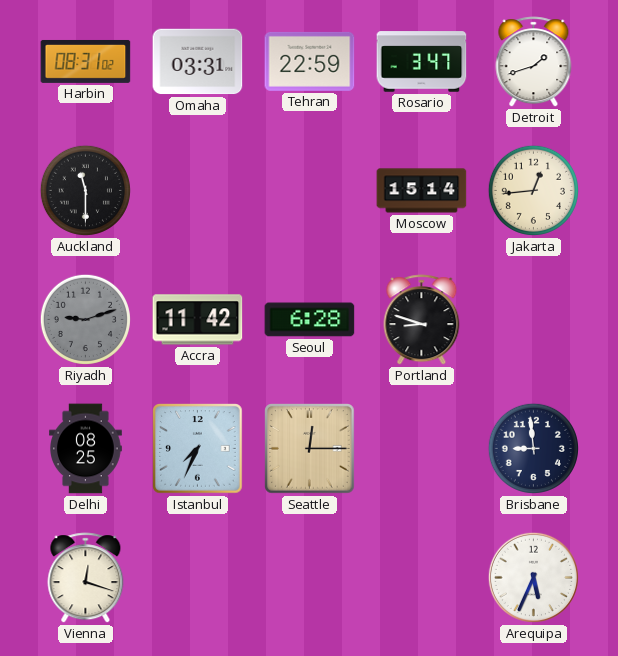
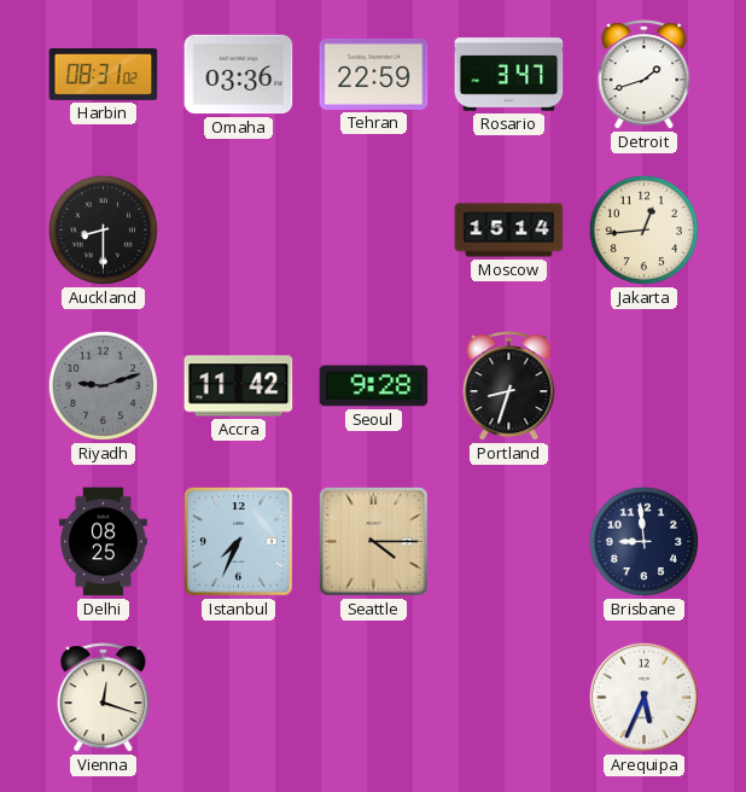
Omaha: 03:31 -> 03:36 (239, 75)
Auckland: 11:30 -> 8:30 (103, 229)
Seoul: 6:28 -> 9:28 (374, 386)
Portland: 8:48 -> 8:33 (509, 386)
Seattle: 12:15 -> 4:15 (374, 542)
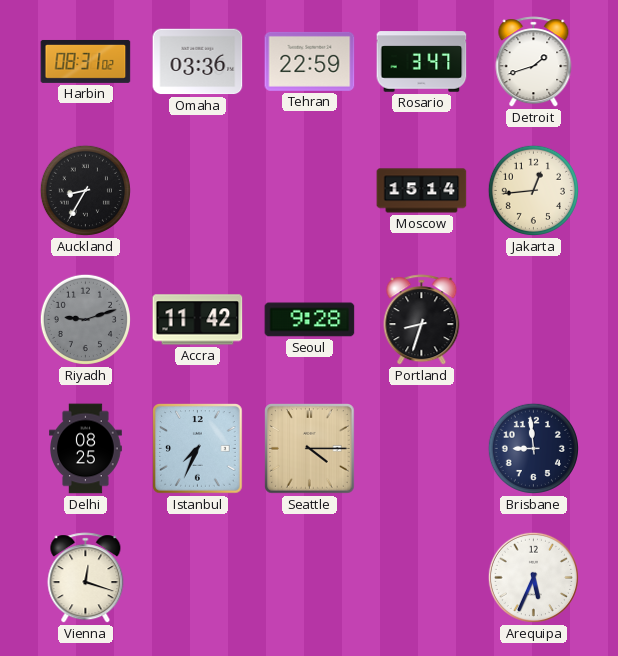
Auckland: 8:30 -> 8:35 (85, 190)
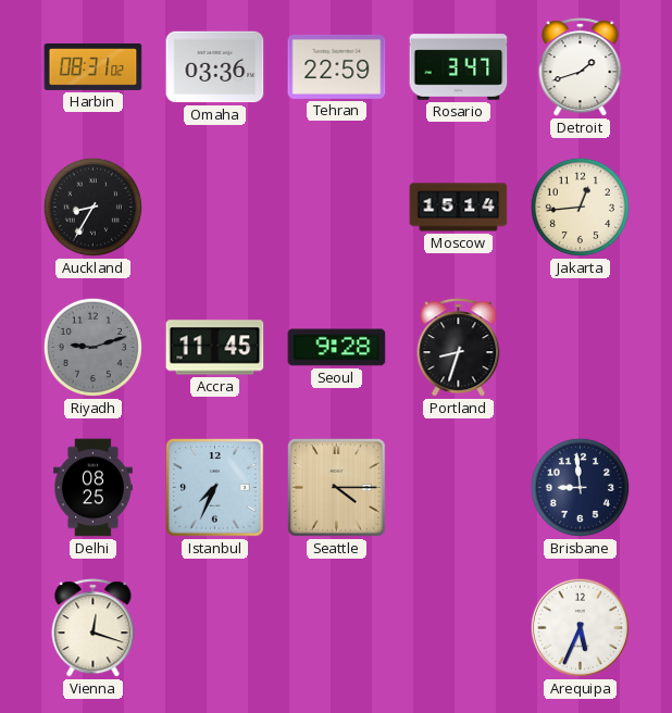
Accra: 11:42 -> 11:45 (215, 348)
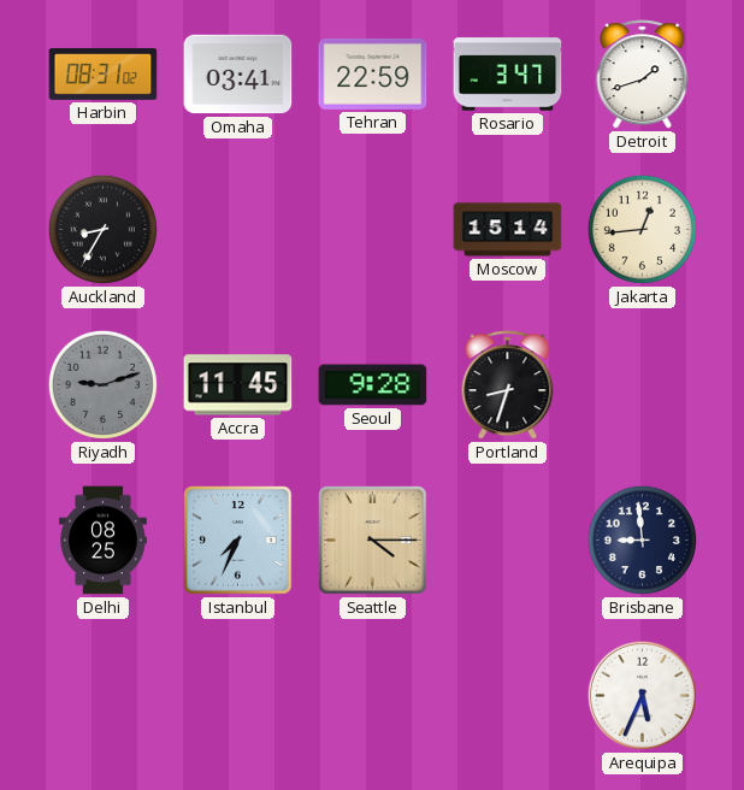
Omaha: 03:36 -> 03:41 (238, 75)
Vienna: 12:18 -> none (94, 628)
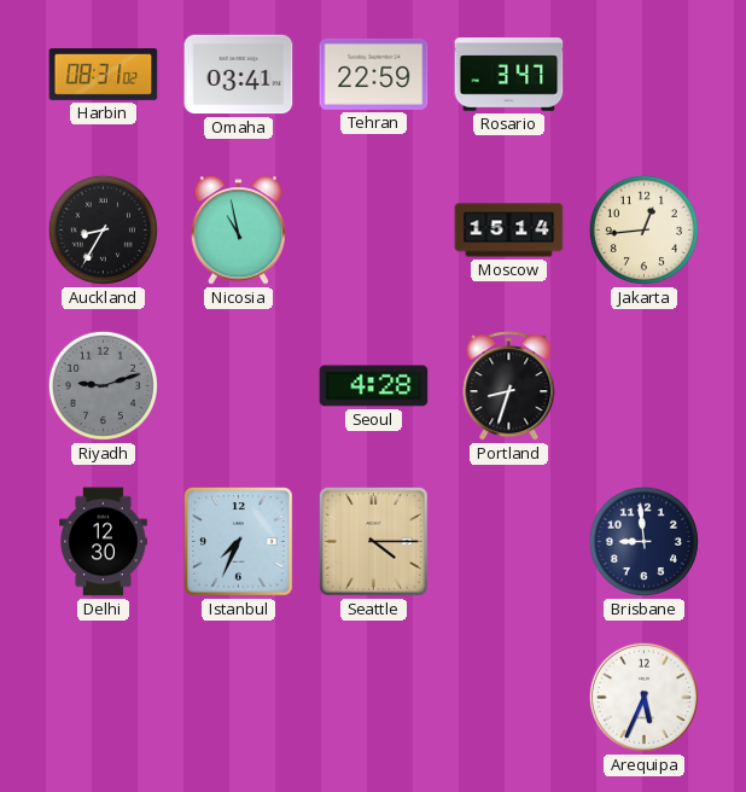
Detroit: 1:42 -> none (643, 75)
Nicosia: none -> 10:58 (238, 231)
Accra: 11:45 -> none (238, 385)
Seoul: 9:28 -> 4:28 (374, 386)
Delhi: 08:25 -> 12:30 (104, 542)
